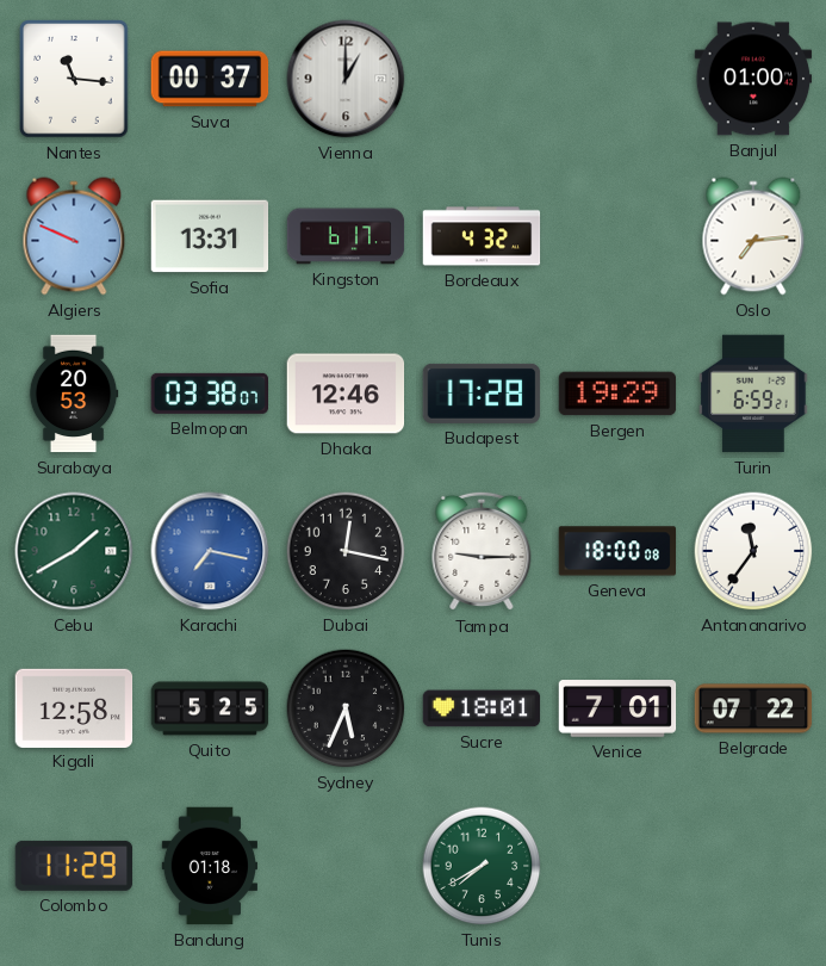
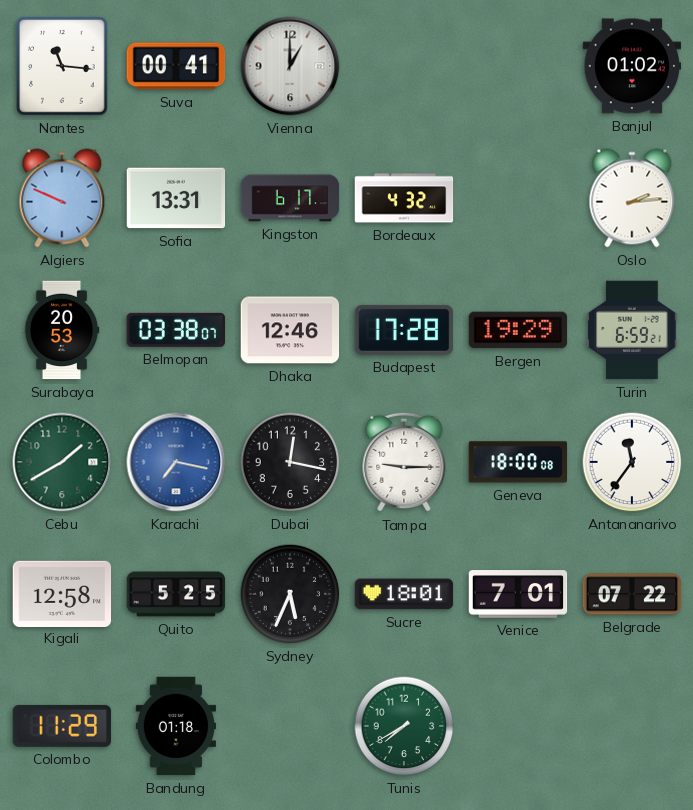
Suva: 00:37 -> 00:41 (176, 66)
Banjul: 01:00 -> 01:02 (632, 66)
Oslo: 7:14 -> 2:14 (632, 198)
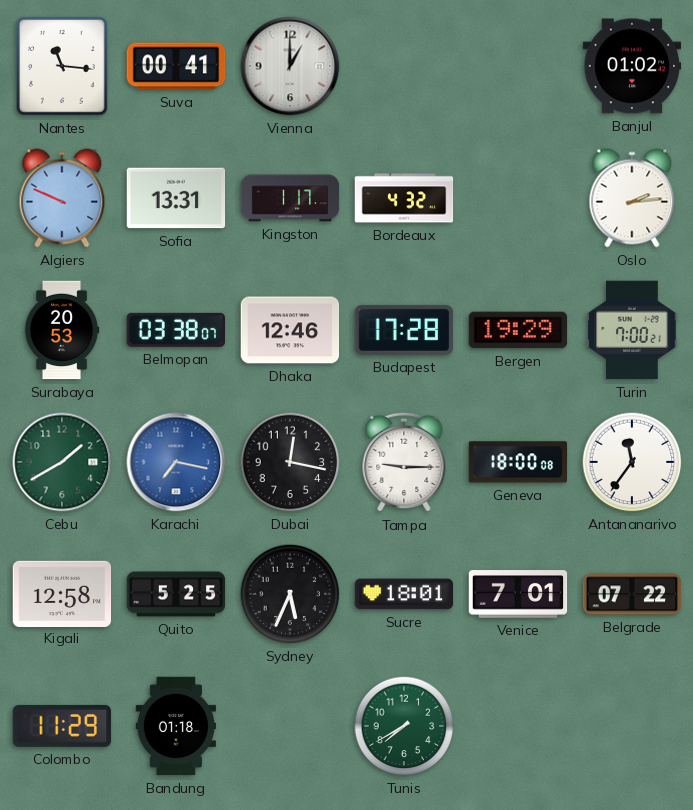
Kingston: 6:17 -> 1:17 (290, 198)
Turin: 6:59 -> 7:00 (632, 330)
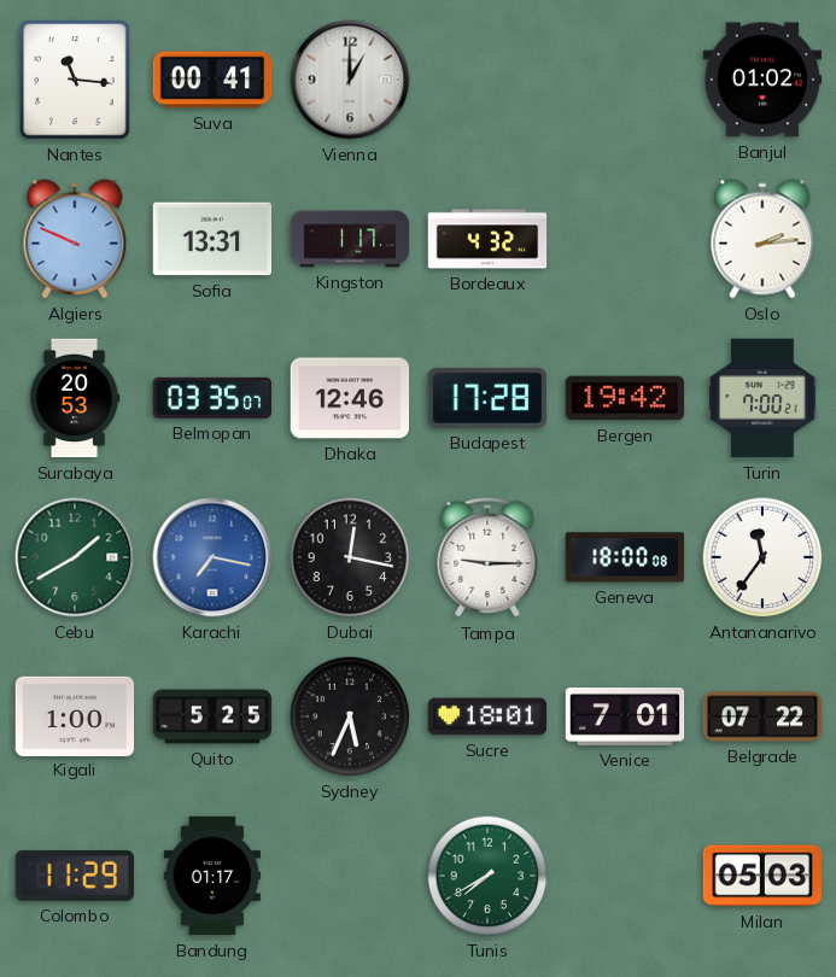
Belmopan: 03:38 -> 03:35 (211, 398)
Bergen: 19:29 -> 19:42 (625, 398)
Kigali: 12:58 -> 1:00 (75, 715)
Bandung: 01:18 -> 01:17 (211, 876)
Milan: none -> 05:03 (762, 876)
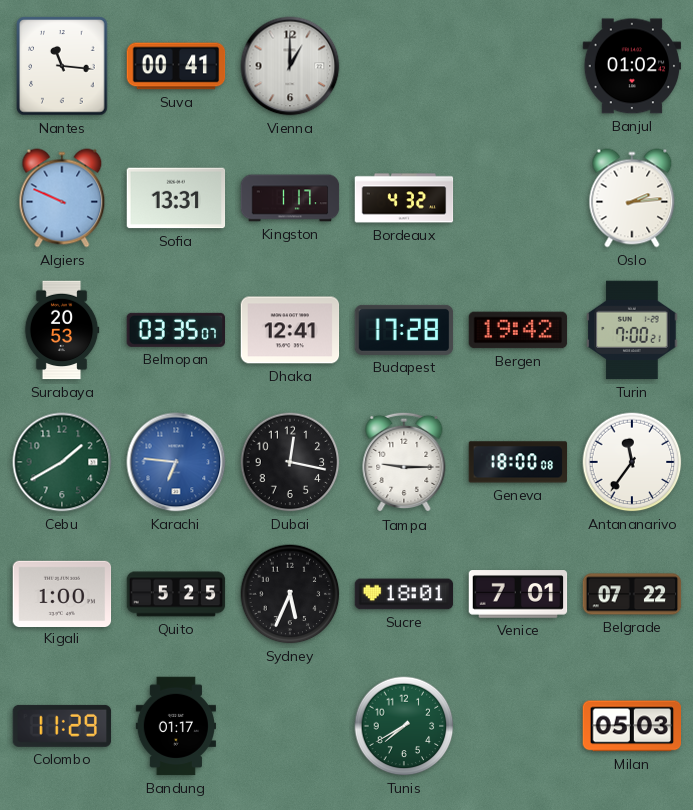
Dhaka: 12:46 -> 12:41 (290, 330)
Karachi: 7:17 -> 6:46 (176, 462)
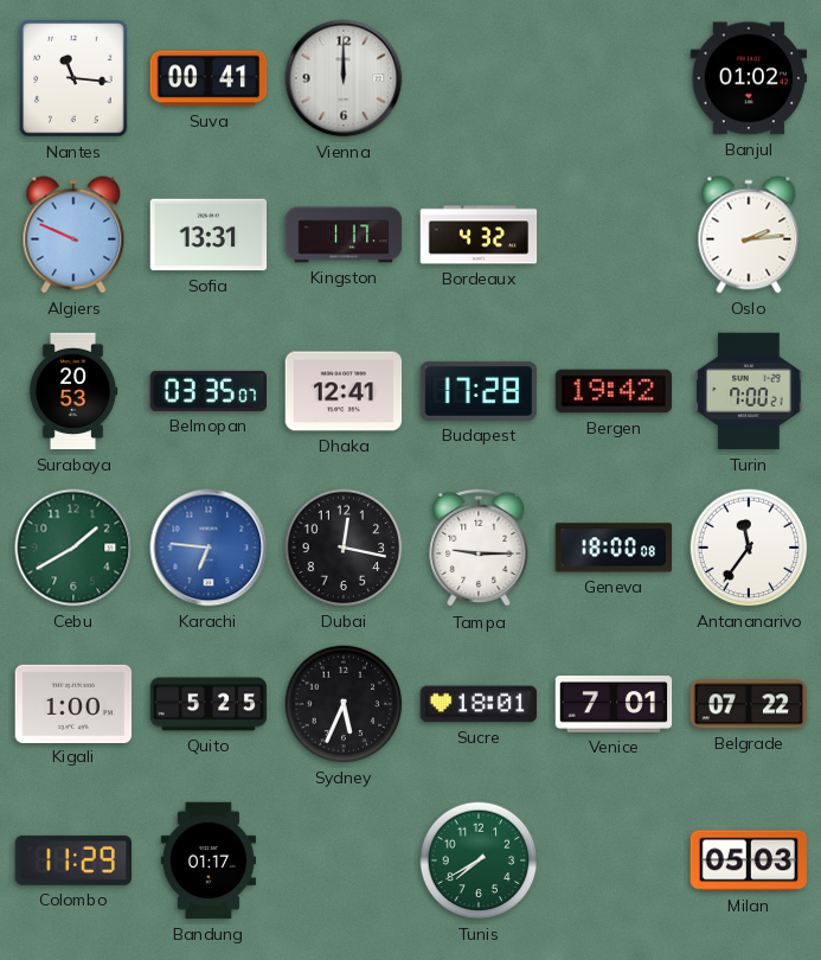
Vienna: 1:00 -> 12:00 (344, 78)
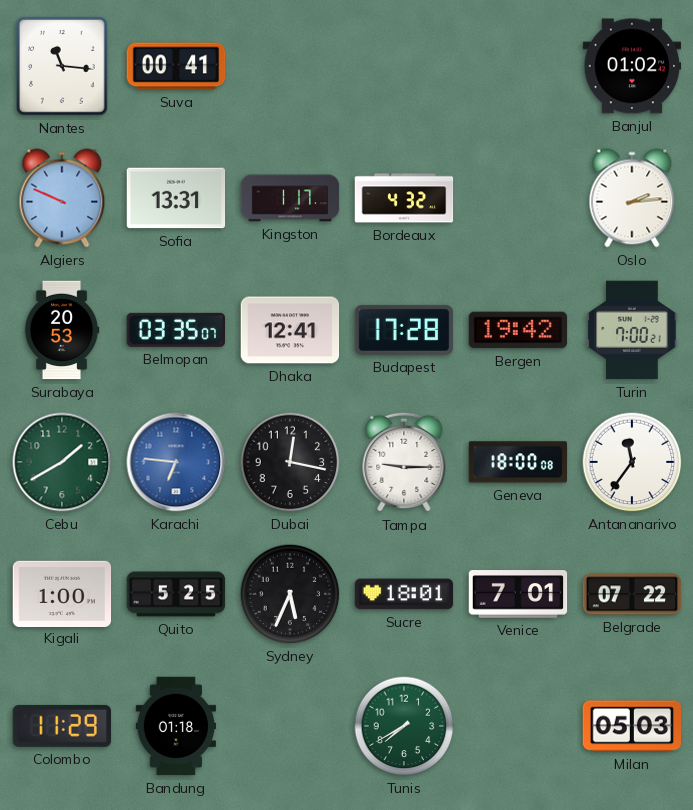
Vienna: 12:00 -> none (344, 78)
Bandung: 01:17 -> 01:18 (175, 726)
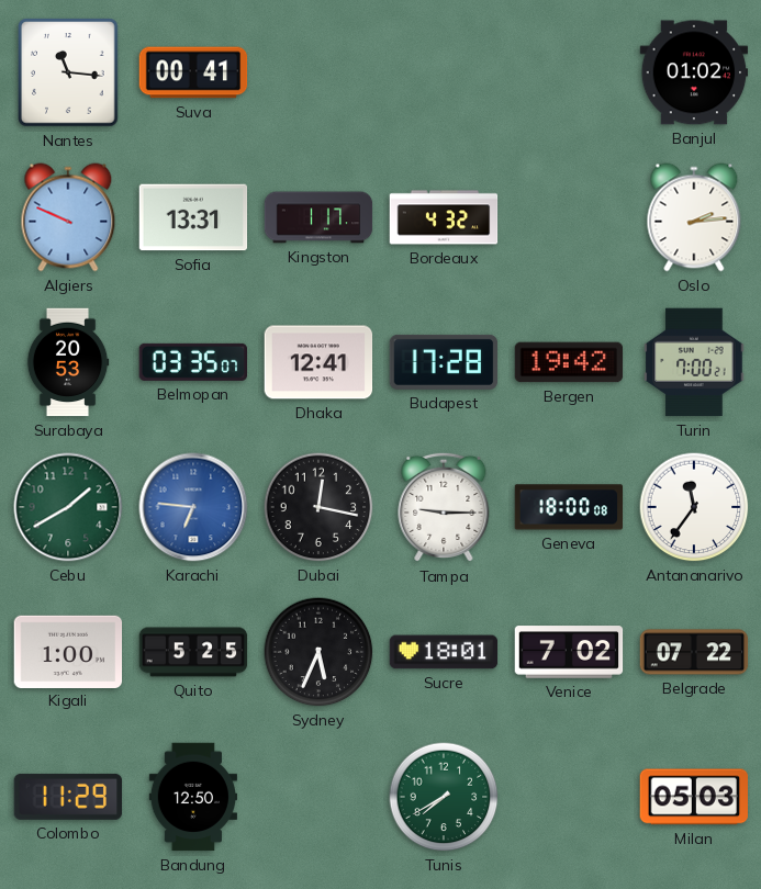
Venice: 7:01 -> 7:02 (569, 652)
Bandung: 01:18 -> 12:50 (192, 797)
